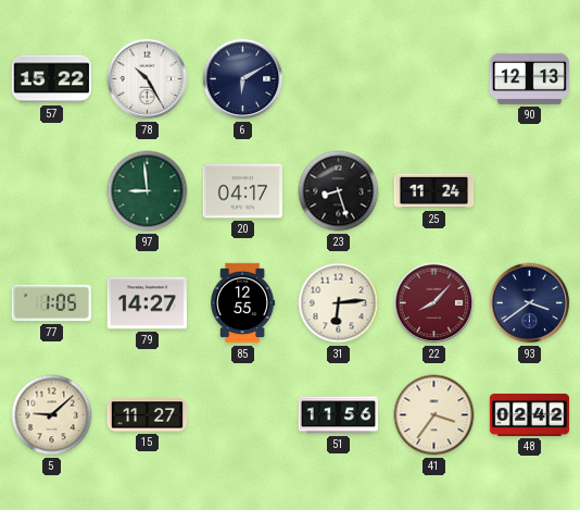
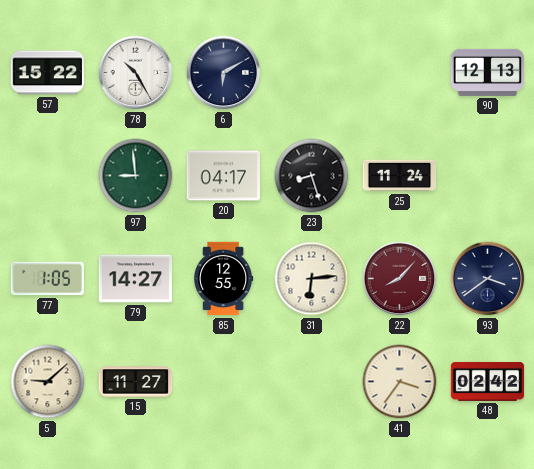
51: 11:56 -> none (339, 415)
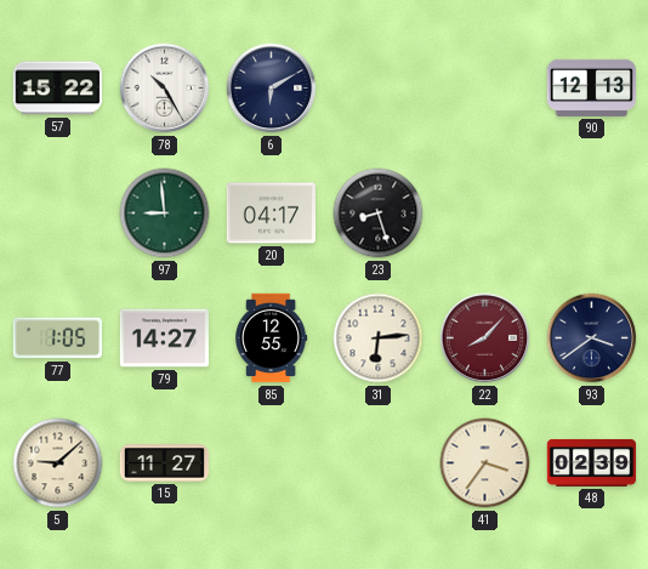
25: 11:24 -> none (400, 176)
48: 02:42 -> 02:39 (592, 462)
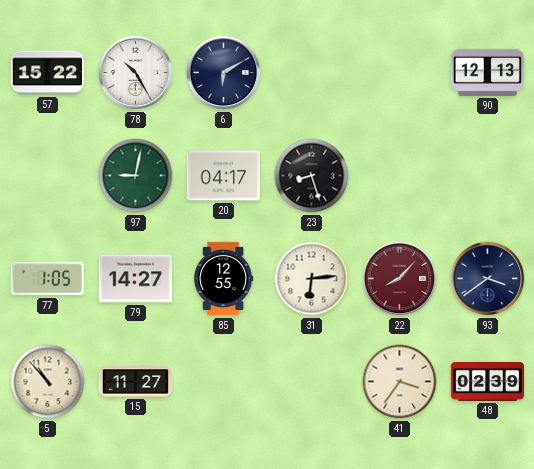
97: 8:59 -> 9:02 (136, 176)
5: 9:08 -> 10:53 (48, 382)
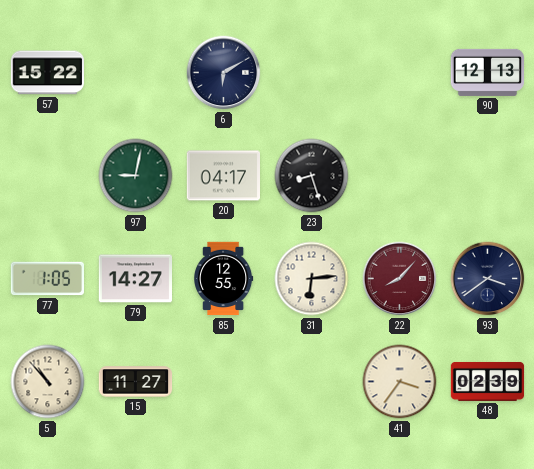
78: 10:25 -> none (136, 73)
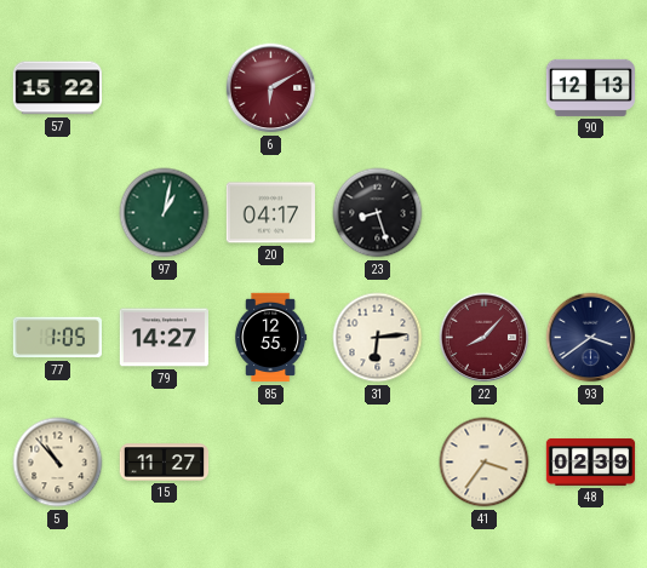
6 dial: navy -> burgundy (271, 88)
97: 9:02 -> 1:02 (165, 213)
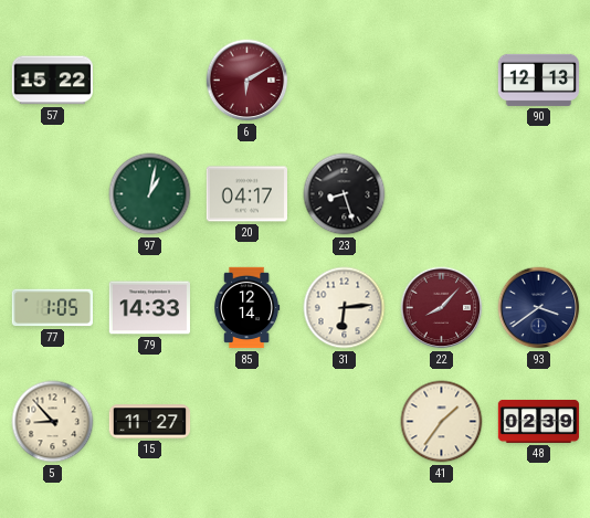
79: 14:27 -> 14:33 (149, 308)
85: 12:55 -> 12:14 (247, 308)
5: 10:53 -> 8:53 (53, 422)
41: 3:36 -> 1:36 (442, 422)
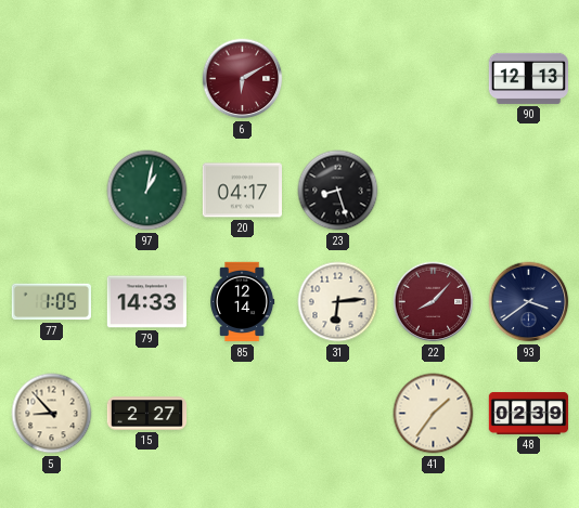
57: 15:22 -> none (52, 81)
15: 11:27 -> 2:27 (147, 414)
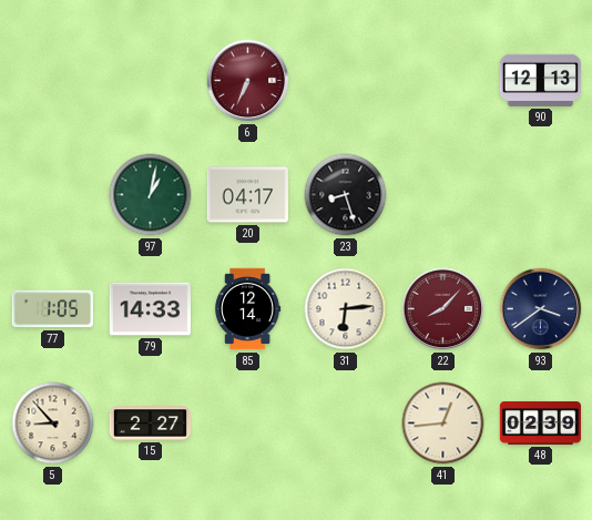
6: 6:10 -> 6:34 (248, 81)
41: 1:36 -> 12:44 (443, 424)
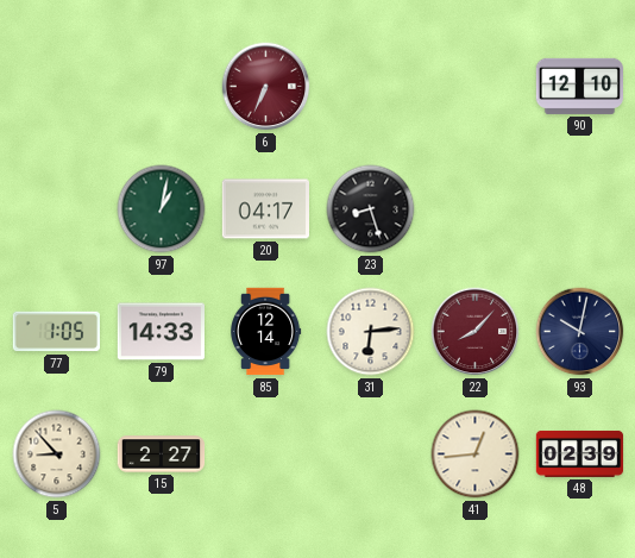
90: 12:13 -> 12:10 (579, 86)
93: 3:39 -> 10:02 (580, 332)
